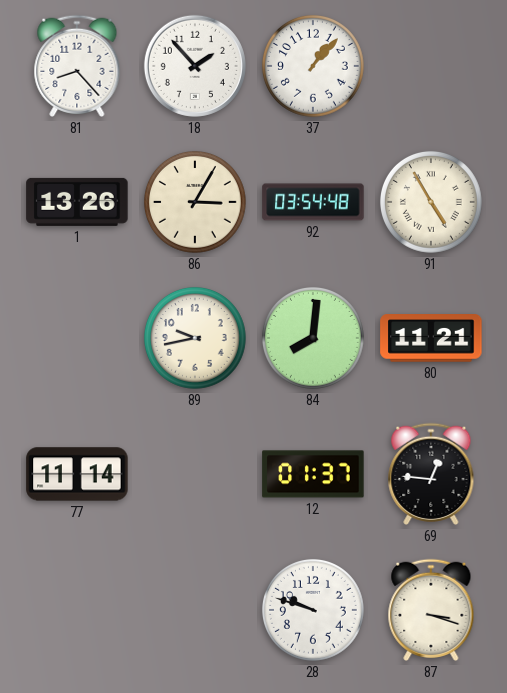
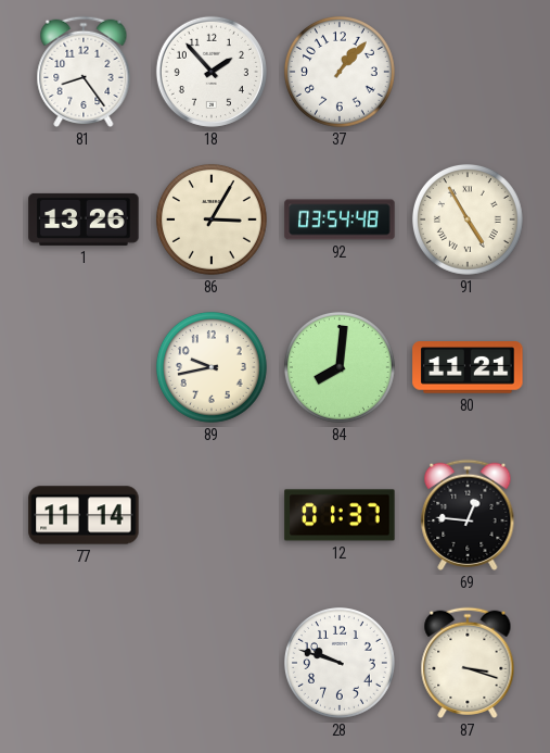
81: 8:23 -> 8:24 (84, 72)
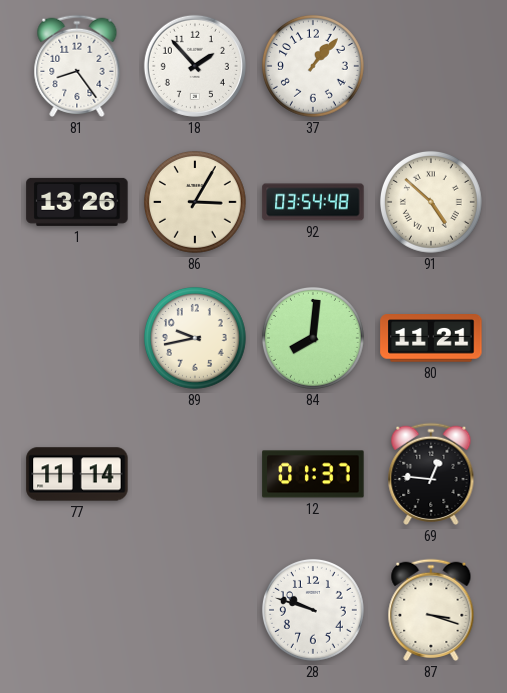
91: 4:55 -> 4:52 (431, 202)
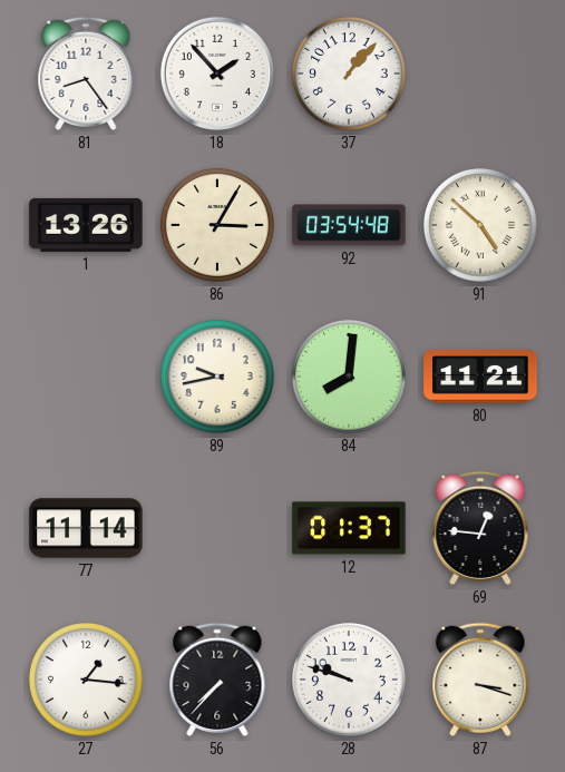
27: none -> 1:16 (86, 680)
56: none -> 7:37 (217, 680)
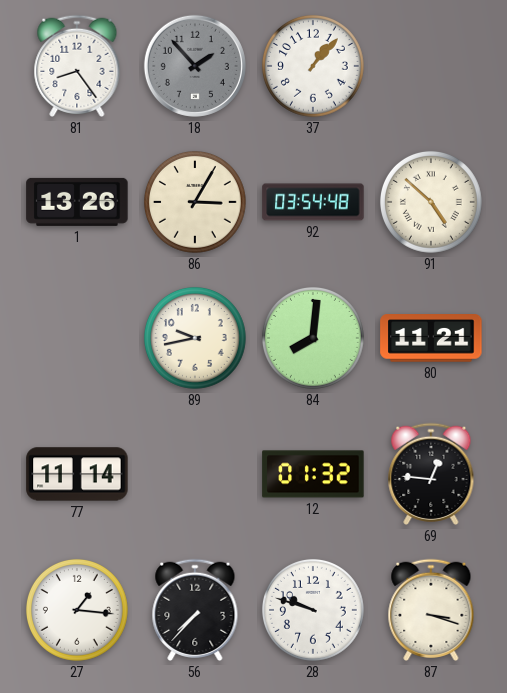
18 dial: white -> grey (195, 66)
12: 01:37 -> 01:32 (313, 474)
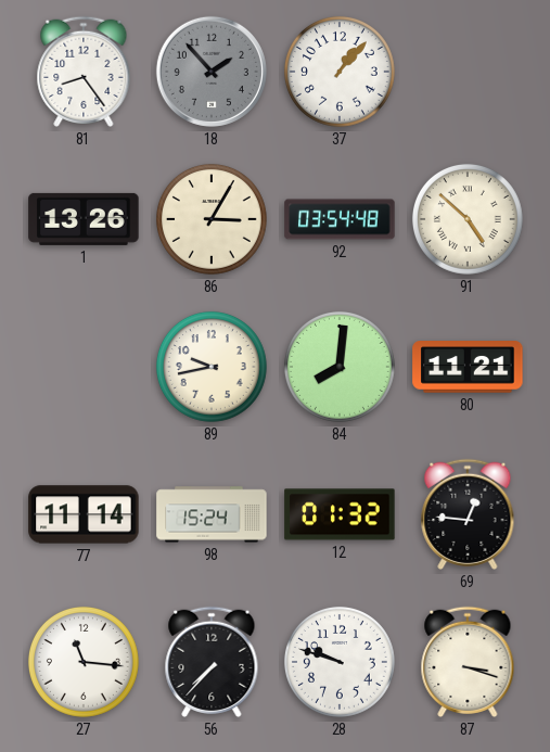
98: none -> 15:24 (212, 514)
27: 1:16 -> 11:16 (84, 662)
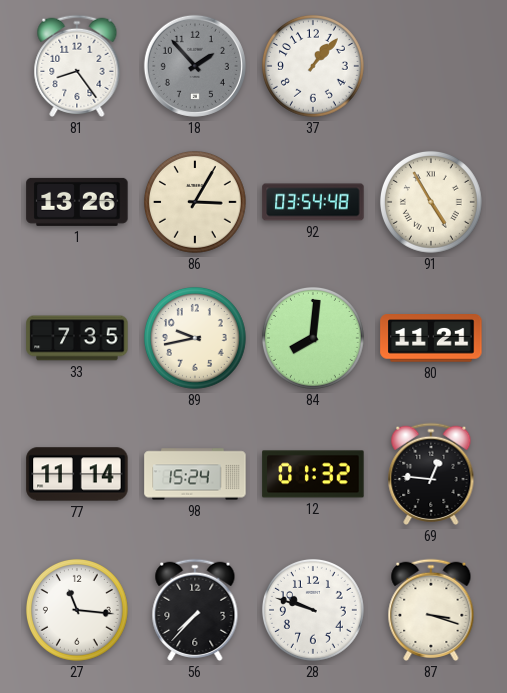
91: 4:52 -> 4:55 (431, 202)
33: none -> 7:35 (77, 338)
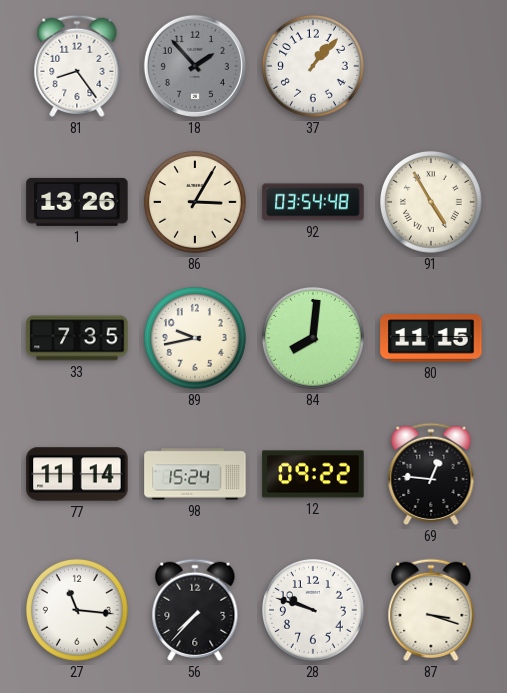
80: 11:21 -> 11:15 (431, 338)
12: 01:32 -> 09:22 (313, 474)
